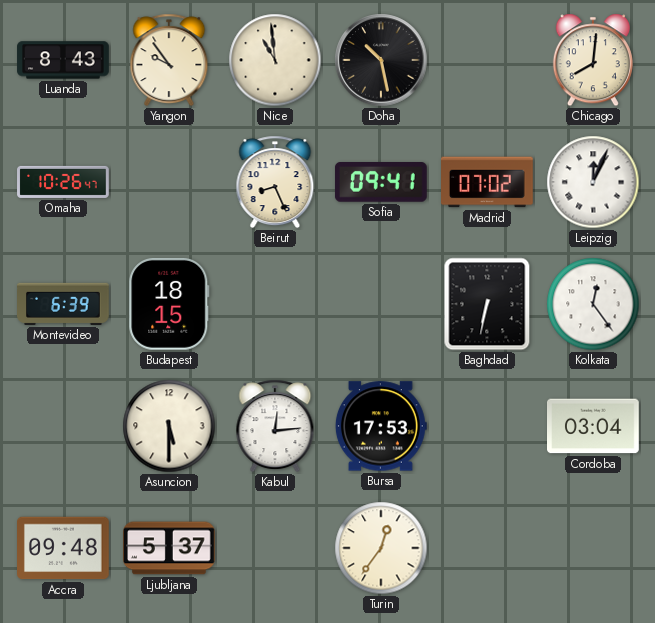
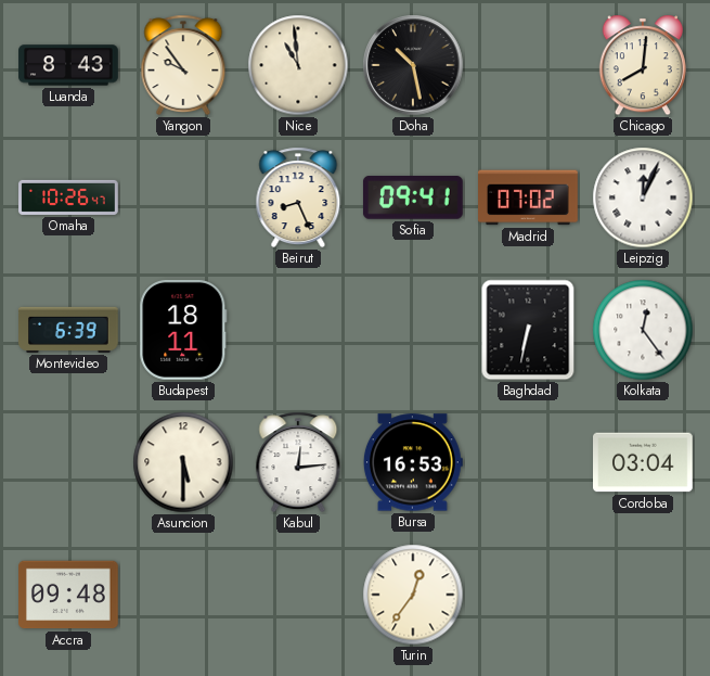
Budapest: 18:15 -> 18:11 (183, 330)
Bursa: 17:53 -> 16:53 (413, 462)
Ljubljana: 5:37 -> none (170, 548)
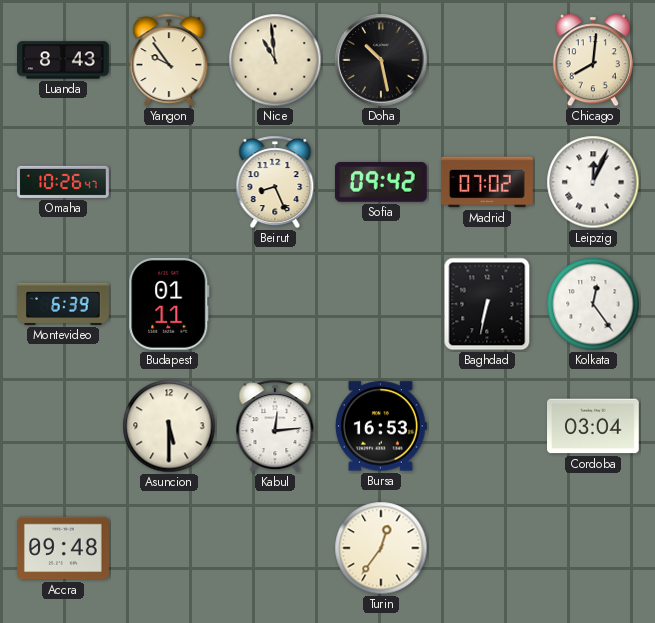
Sofia: 09:41 -> 09:42 (381, 183)
Budapest: 18:11 -> 01:11 (169, 304)
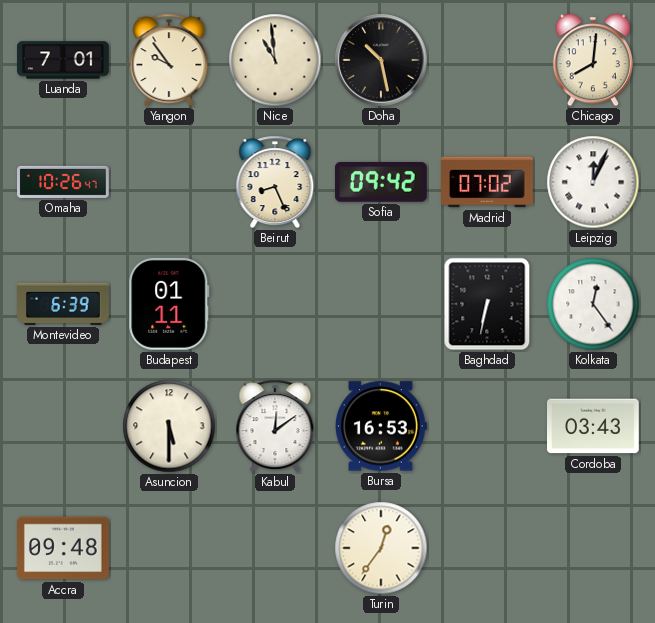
Luanda: 8:43 -> 7:01 (63, 60)
Kabul: 12:14 -> 12:09 (275, 426)
Cordoba: 03:04 -> 03:43 (594, 426)
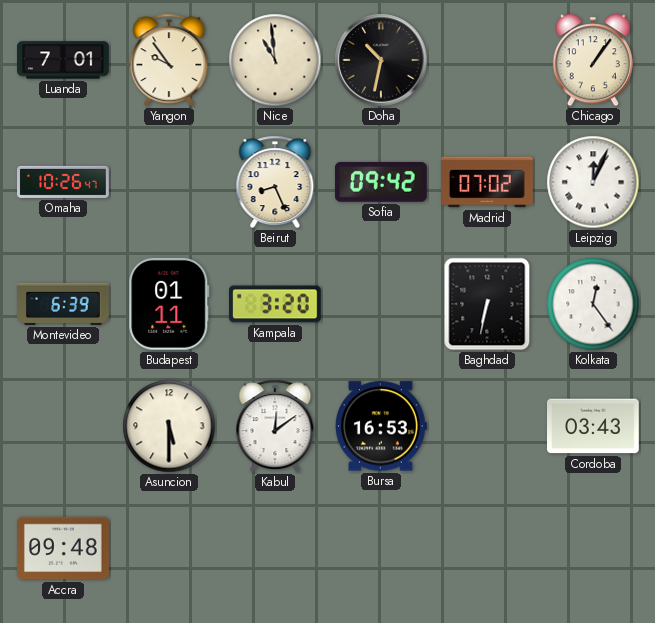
Doha: 10:28 -> 10:32 (381, 60)
Chicago: 8:01 -> 1:06 (593, 60)
Kampala: none -> 3:20 (276, 304)
Turin: 12:36 -> none (381, 548)
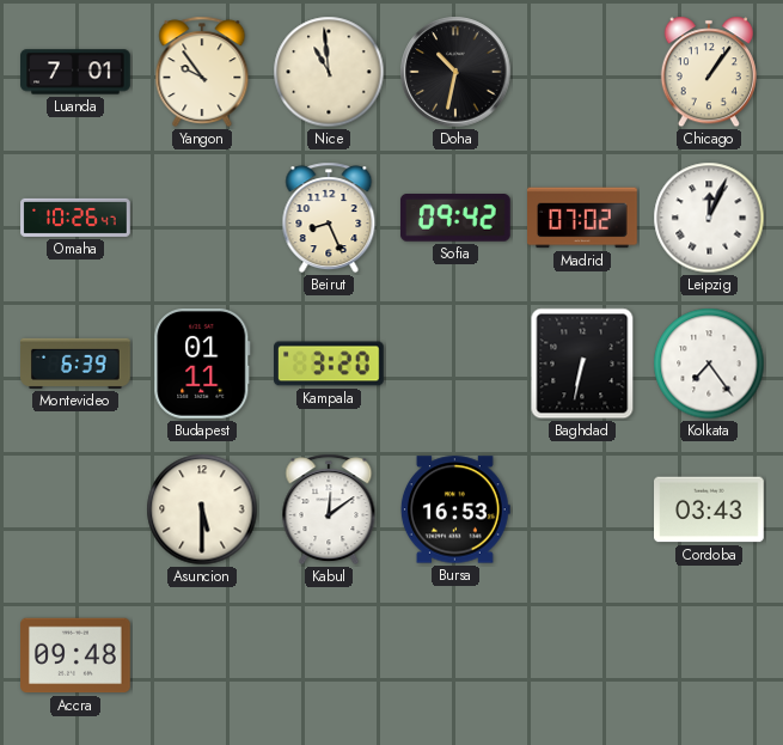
Kolkata: 12:24 -> 7:24 (709, 364)
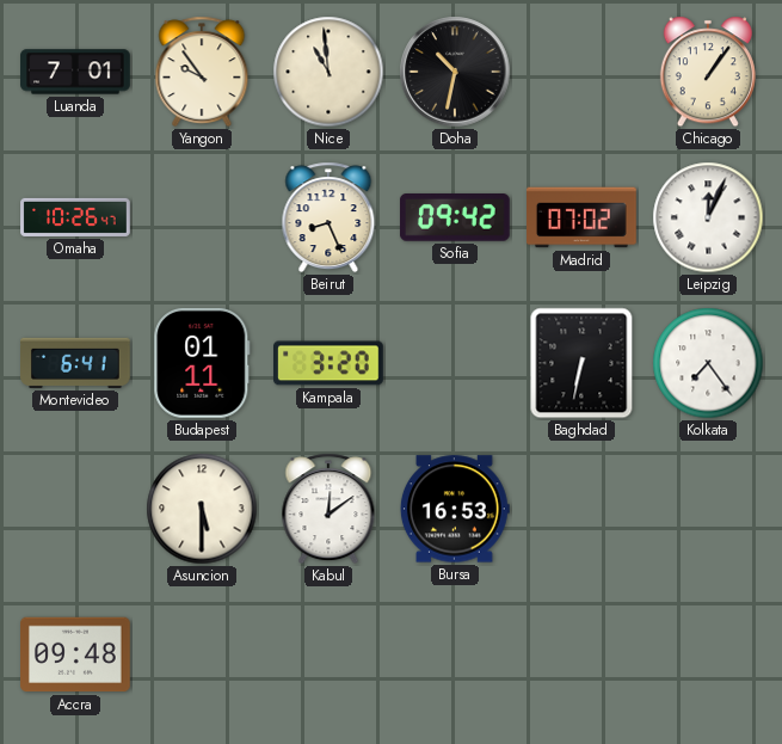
Montevideo: 6:39 -> 6:41 (76, 363)
Cordoba: 03:43 -> none (710, 509)
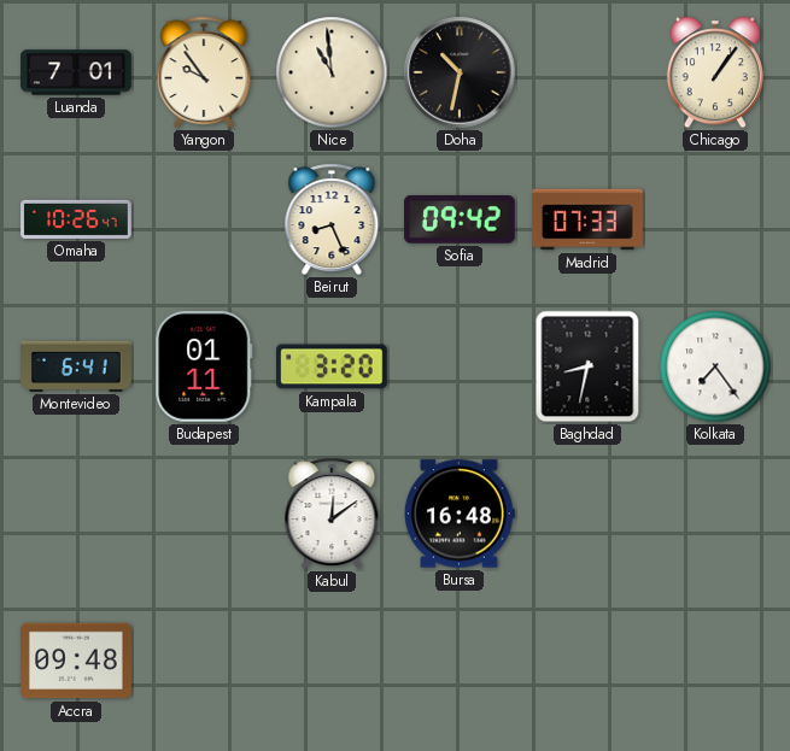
Madrid: 07:02 -> 07:33 (589, 219)
Leipzig: 12:04 -> none (708, 217)
Baghdad: 6:32 -> 8:32 (587, 366)
Asuncion: 5:30 -> none (202, 509)
Bursa: 16:53 -> 16:48 (460, 514)
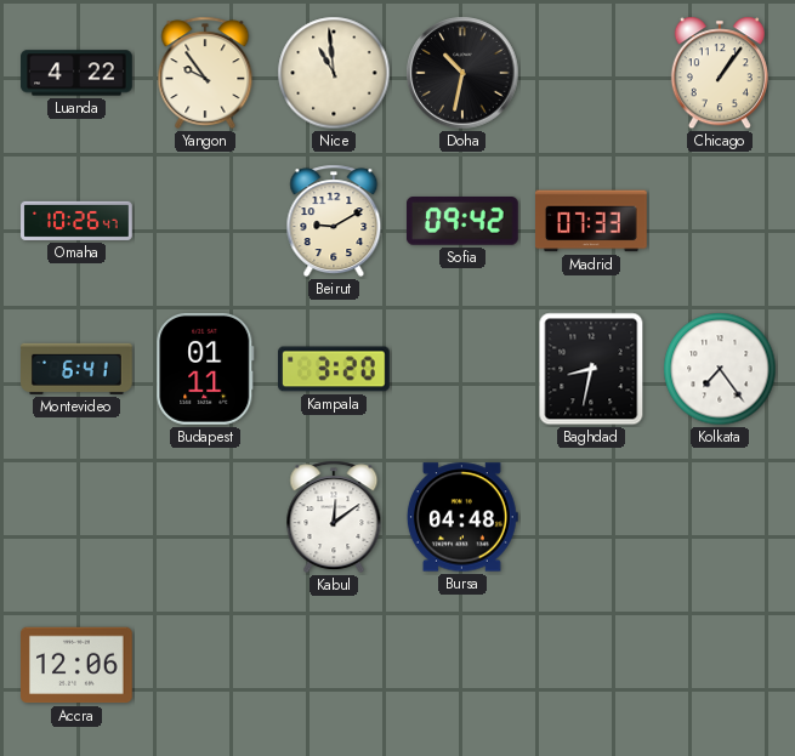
Luanda: 7:01 -> 4:22 (76, 73)
Beirut: 8:26 -> 9:10 (334, 221)
Bursa: 16:48 -> 04:48 (462, 517)
Accra: 09:48 -> 12:06 (78, 665)
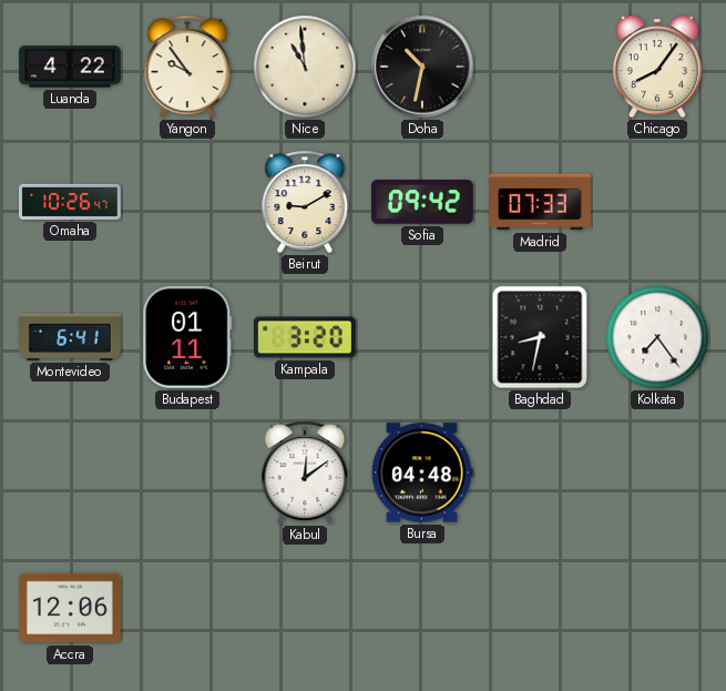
Chicago: 1:06 -> 8:06 (657, 67)
